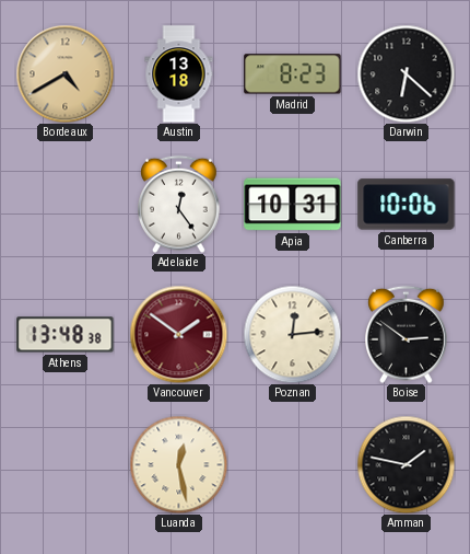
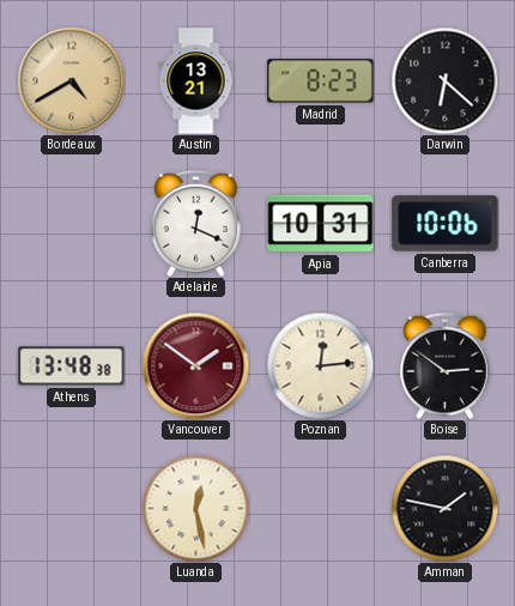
Austin: 13:18 -> 13:21 (196, 81)
Adelaide: 12:24 -> 12:19 (196, 223)
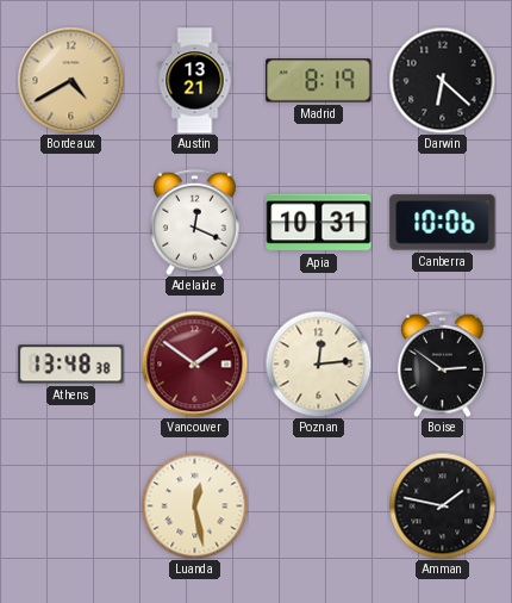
Madrid: 8:23 -> 8:19 (319, 81)
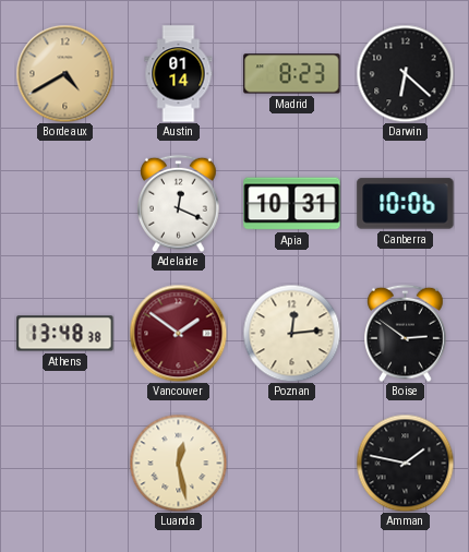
Austin: 13:21 -> 01:14 (179, 74)
Madrid: 8:19 -> 8:23 (292, 74)
